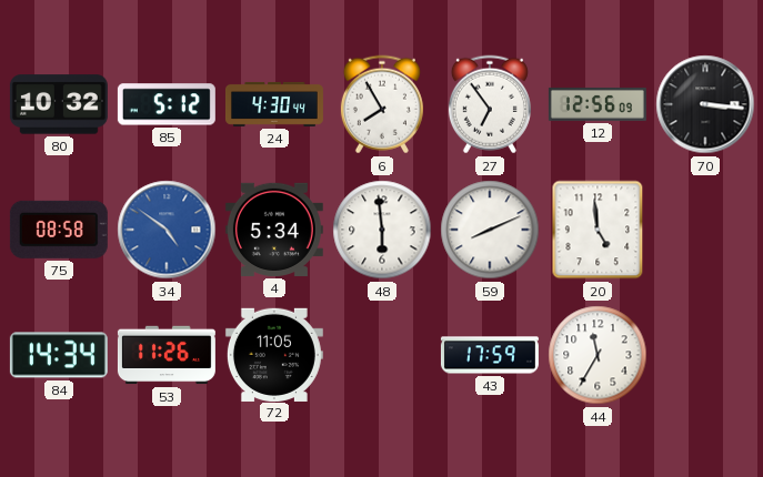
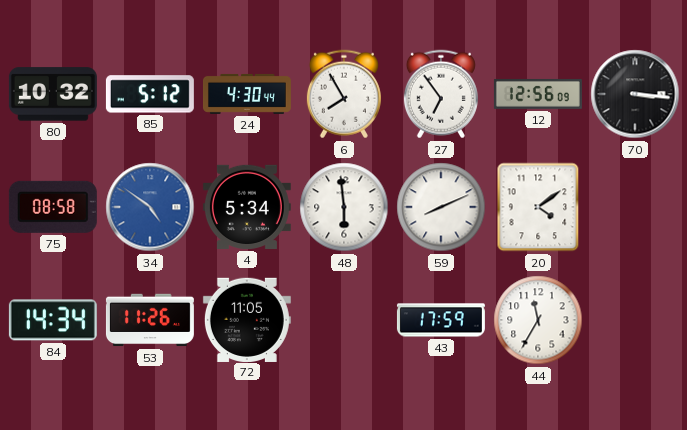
20: 4:59 -> 4:09 (538, 207)
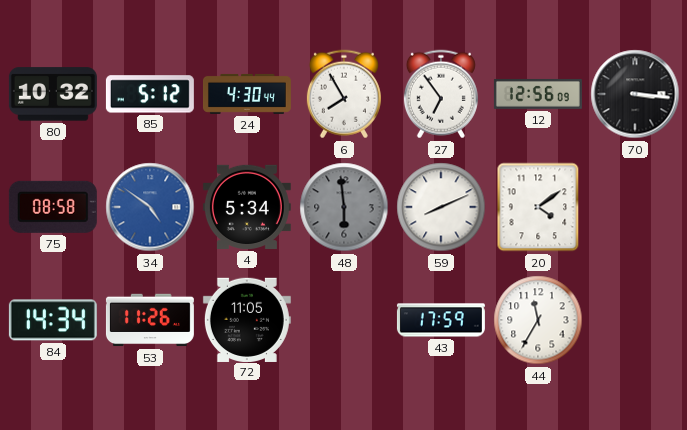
48 dial: white -> grey (344, 207)
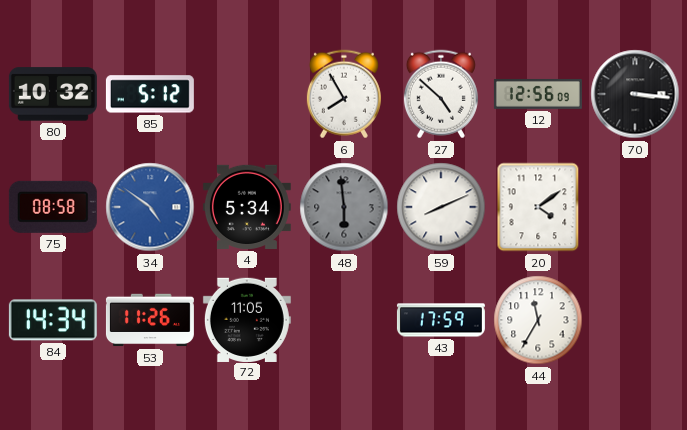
24: 4:30 -> none (247, 94)
27: 6:54 -> 4:52 (441, 94)
